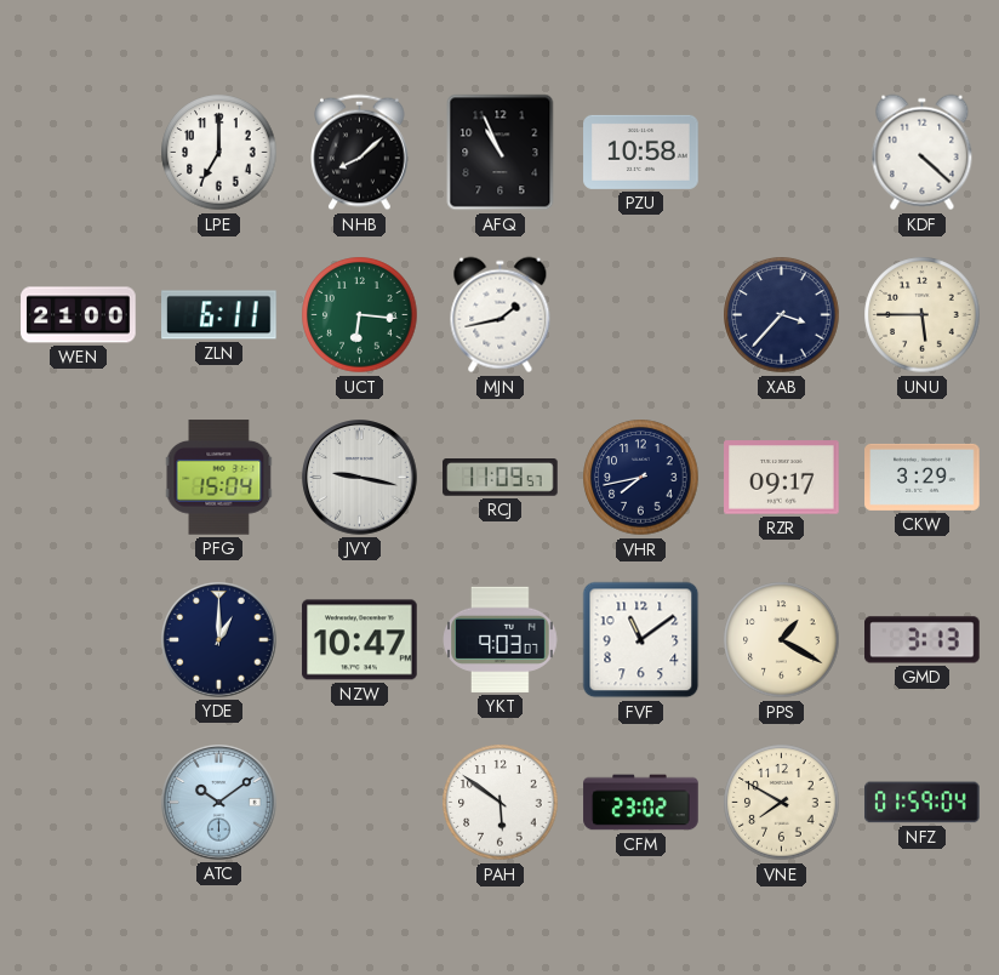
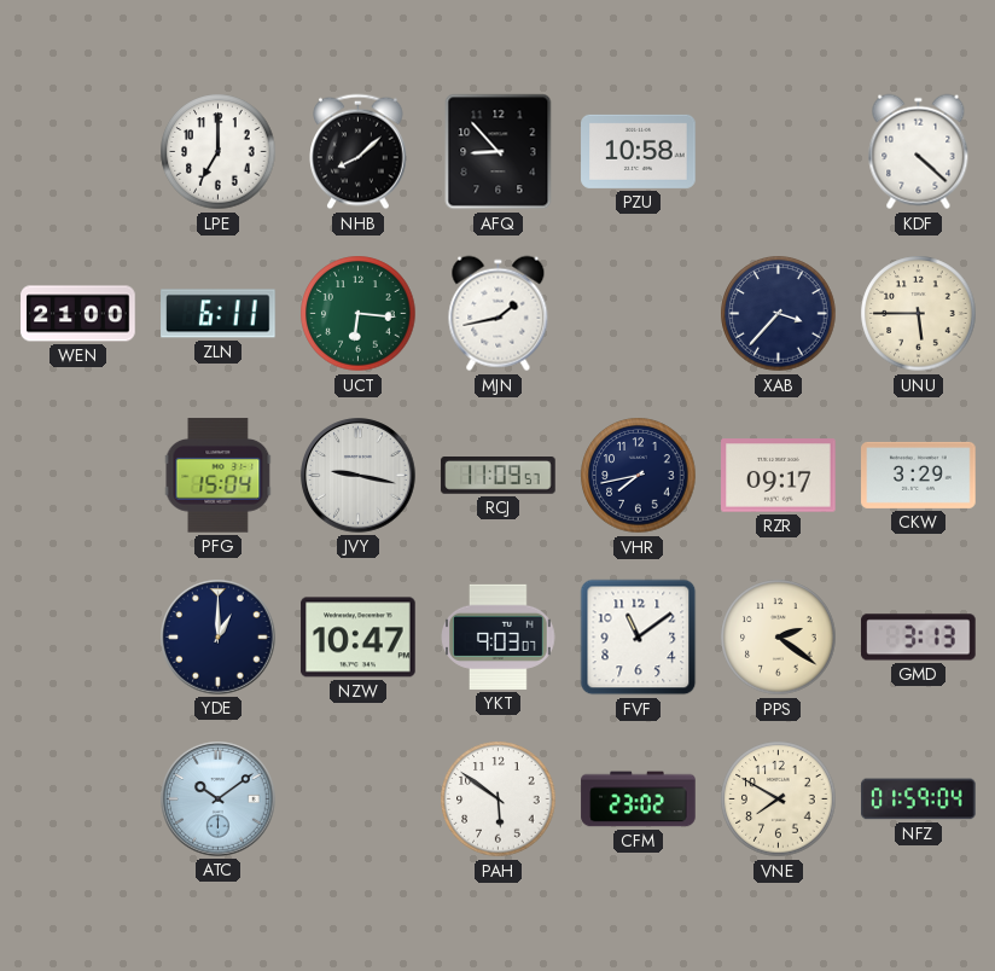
AFQ: 10:56 -> 8:53 (499, 152)
PPS: 1:20 -> 2:21 (779, 638)
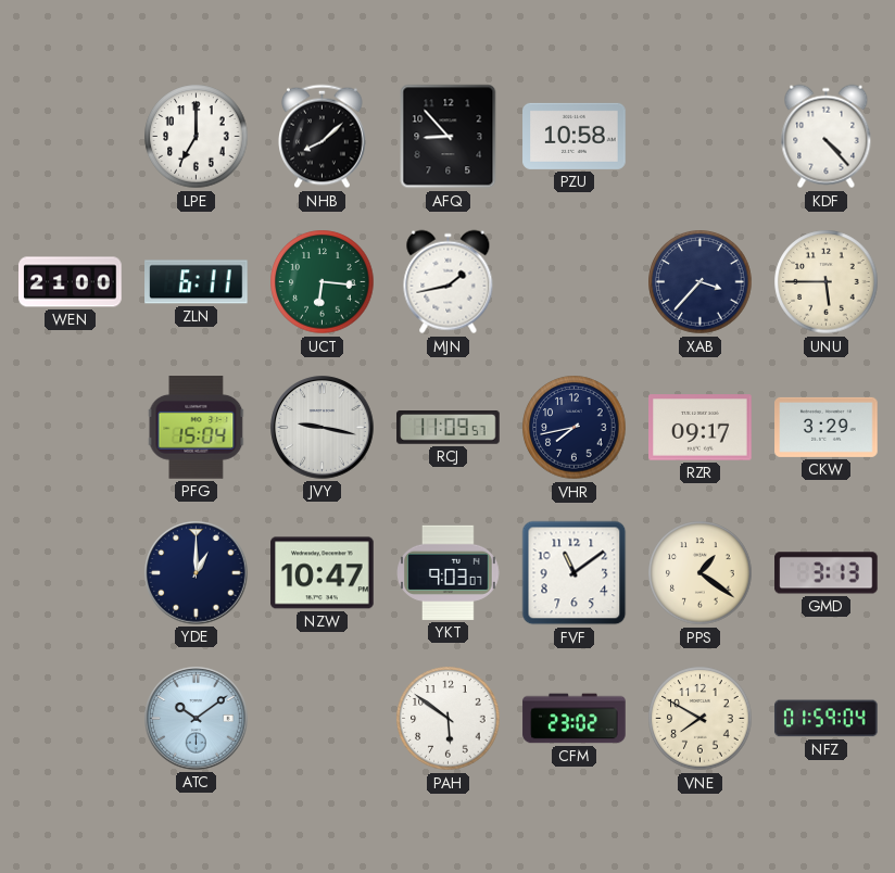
KDF: 4:22 -> 4:23 (827, 137)
PPS: 2:21 -> 1:21 (701, 573)
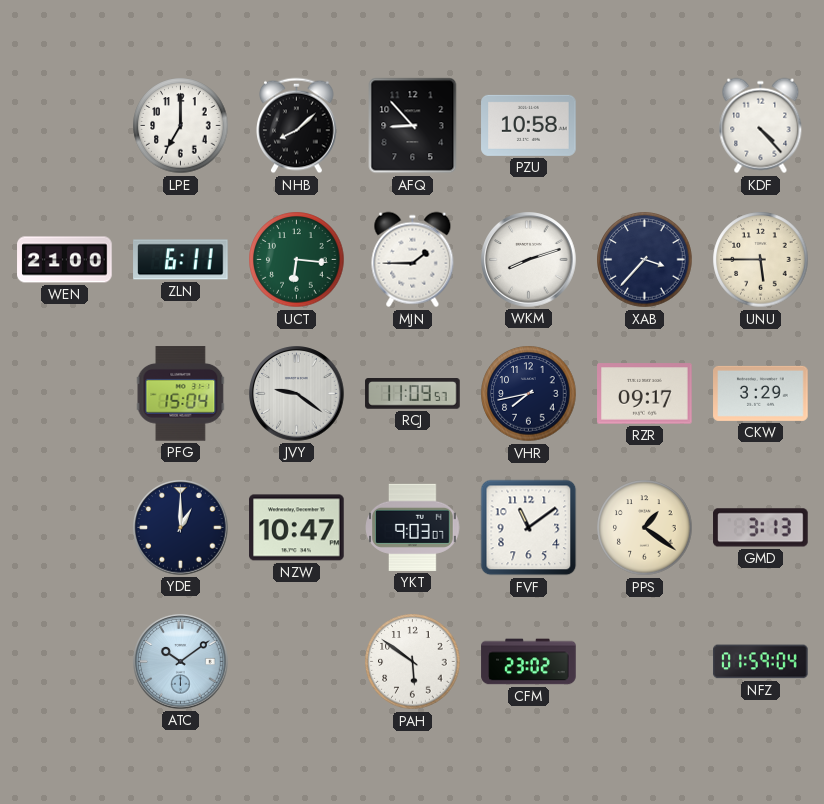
MJN: 1:43 -> 1:45 (413, 260)
WKM: none -> 8:12 (529, 260)
JVY: 9:17 -> 9:21 (297, 394)
VNE: 7:50 -> none (701, 719)
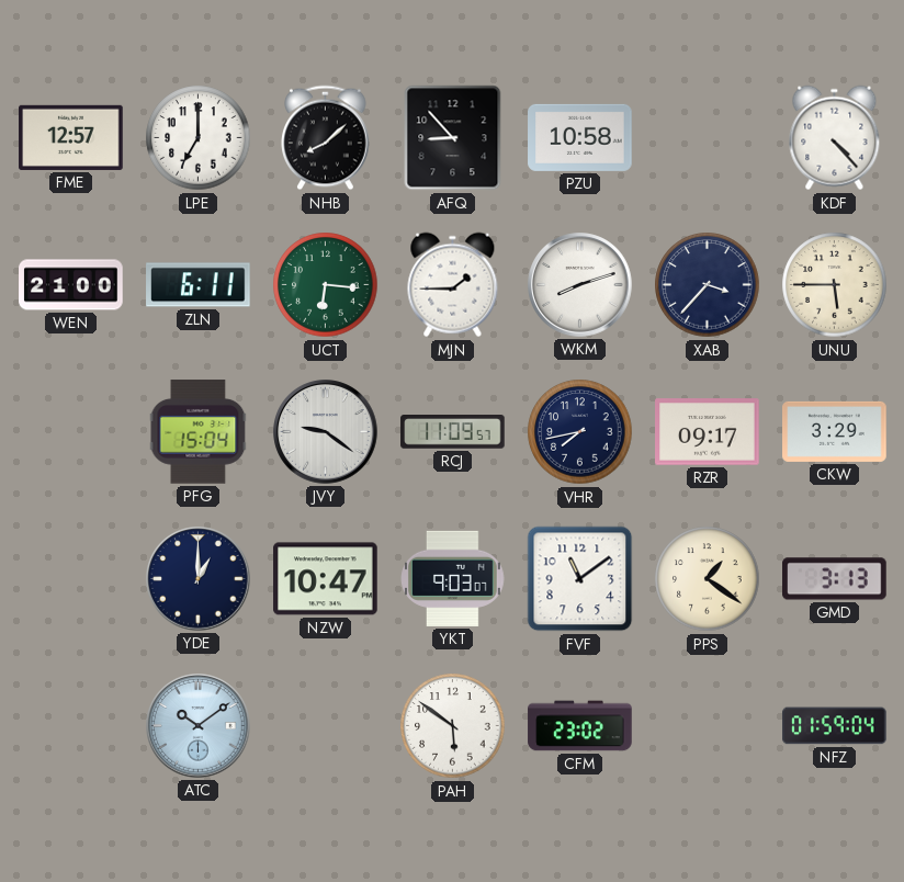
FME: none -> 12:57 (71, 137)
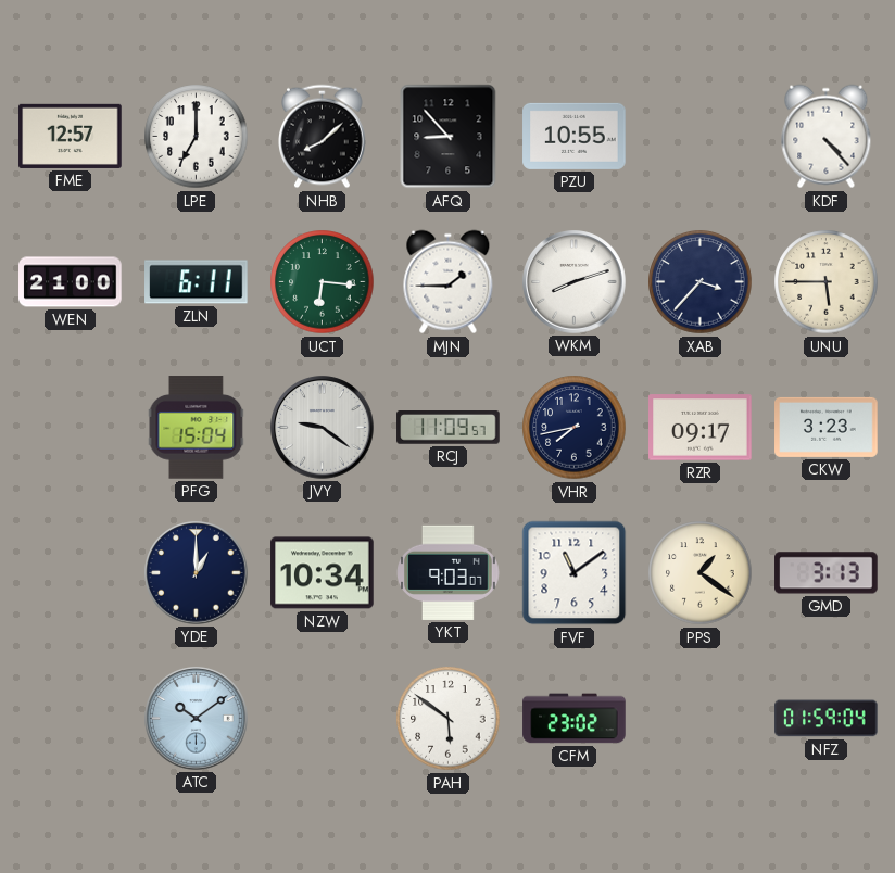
PZU: 10:58 -> 10:55 (575, 136)
CKW: 3:29 -> 3:23 (827, 427)
NZW: 10:47 -> 10:34 (323, 573)
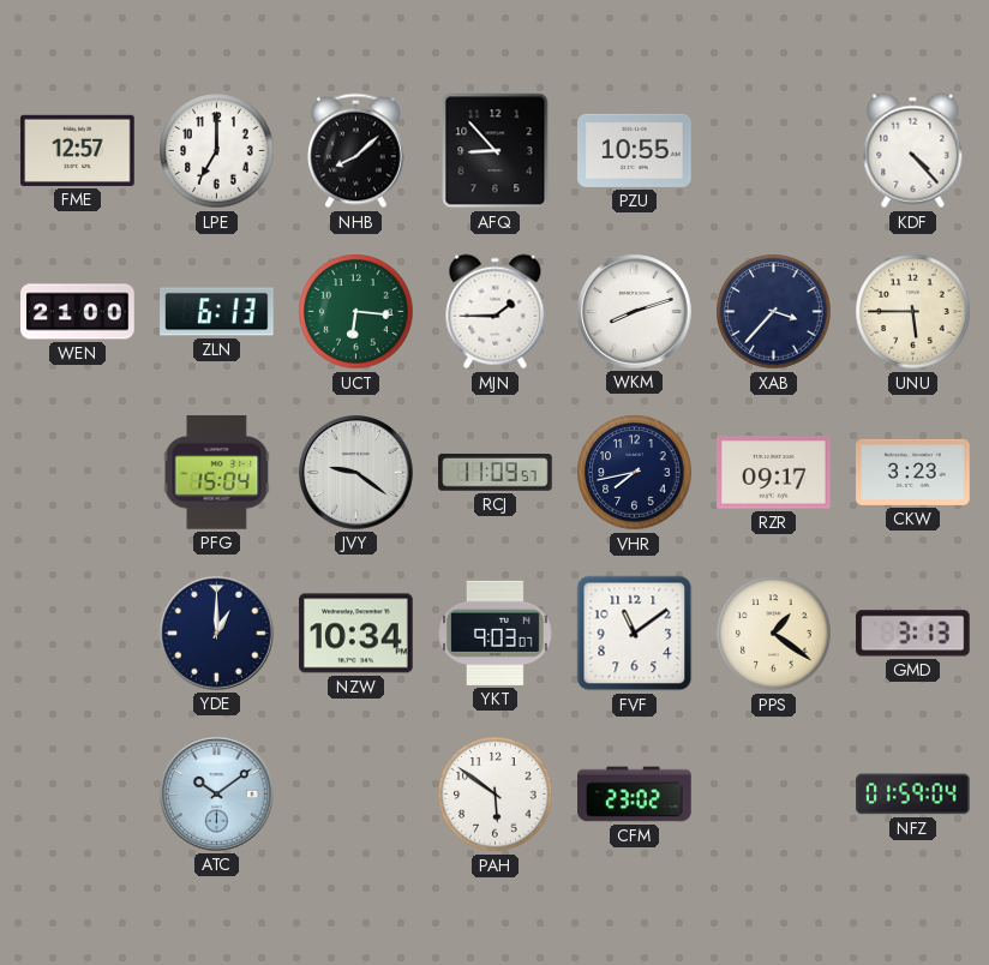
ZLN: 6:11 -> 6:13 (217, 312)
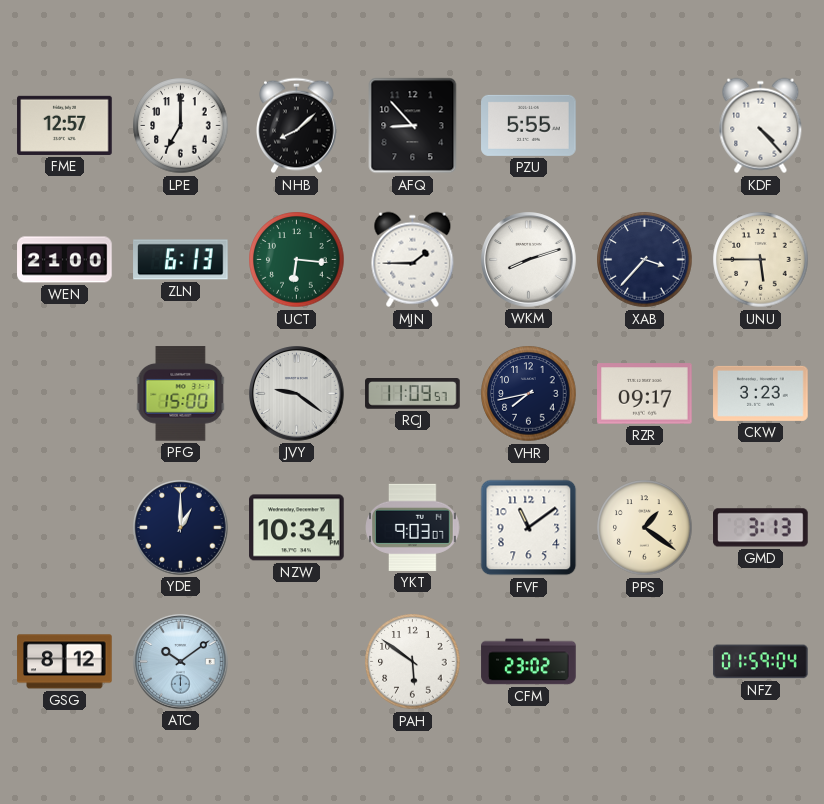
PZU: 10:55 -> 5:55 (529, 125)
PFG: 15:04 -> 15:00 (181, 394)
GSG: none -> 8:12 (65, 662)
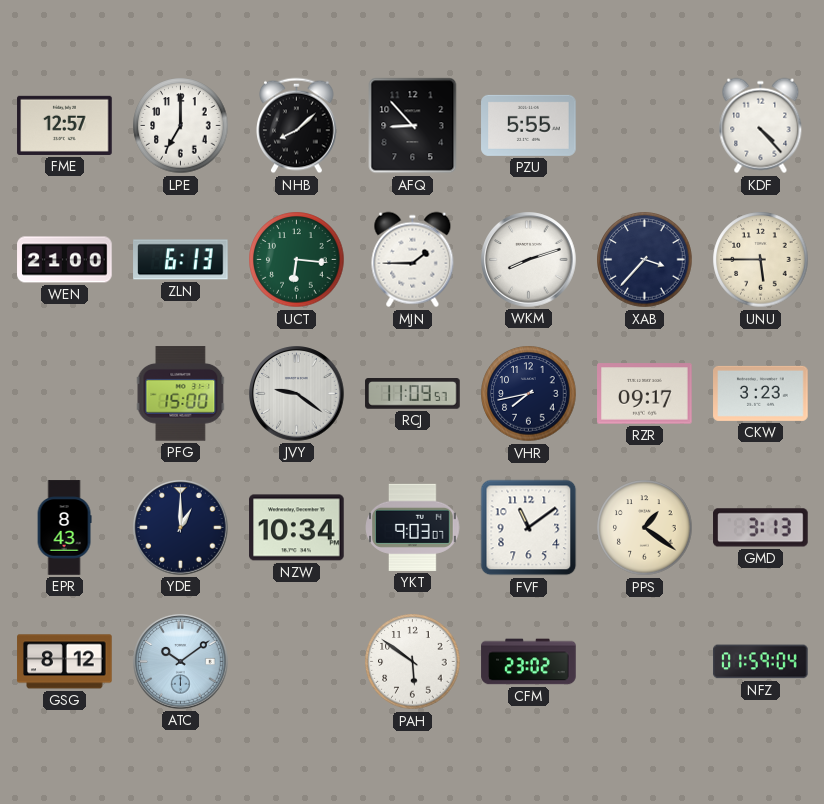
EPR: none -> 8:43 (64, 528)
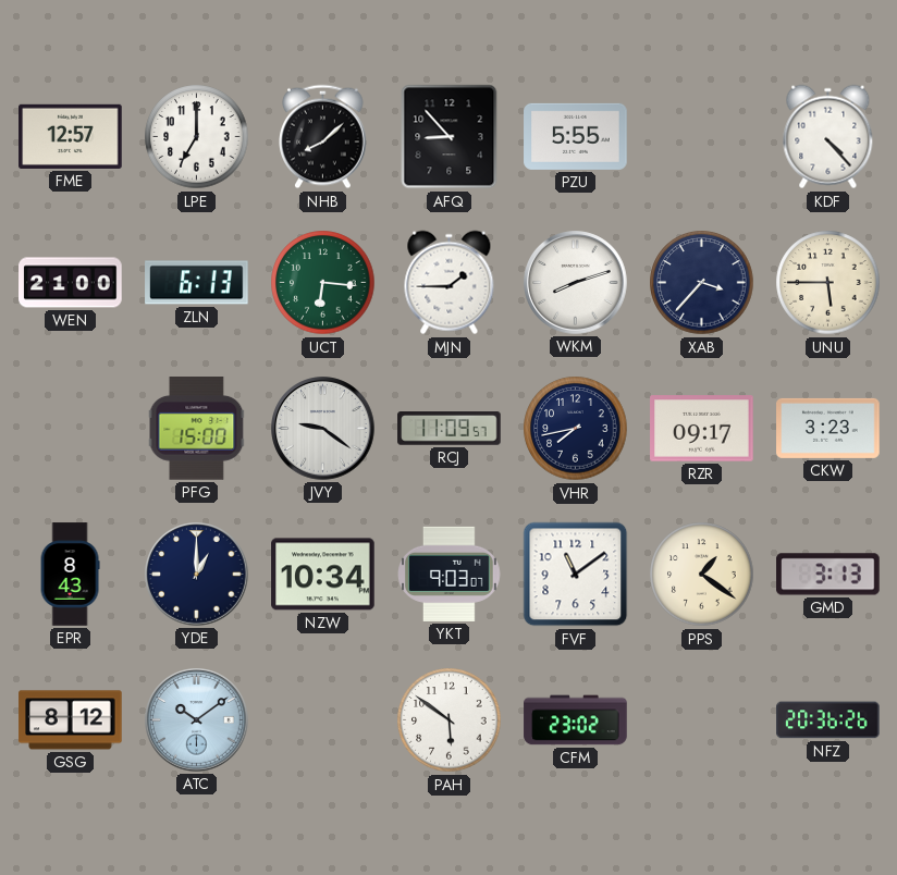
NFZ: 01:59 -> 20:36 (828, 720)
